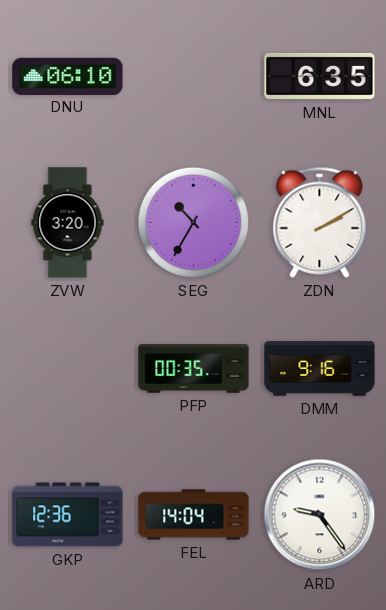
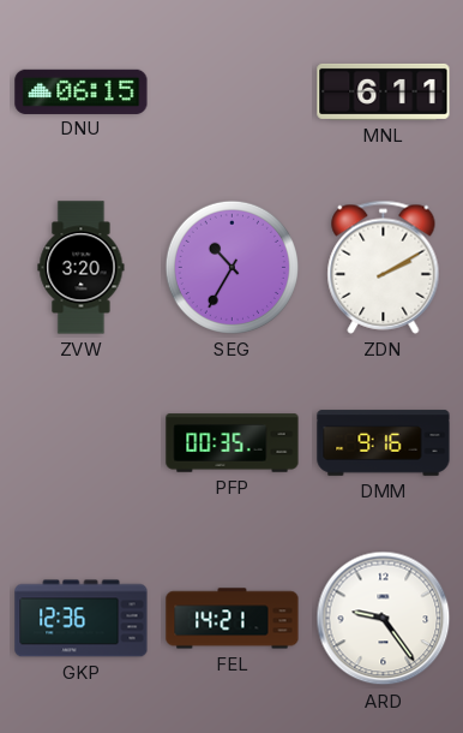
DNU: 06:10 -> 06:15 (82, 91)
MNL: 6:35 -> 6:11 (384, 91)
FEL: 14:04 -> 14:21 (233, 619)
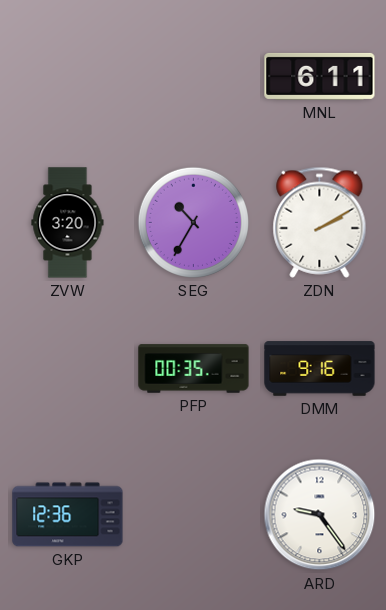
DNU: 06:15 -> none (82, 91)
FEL: 14:21 -> none (233, 619)
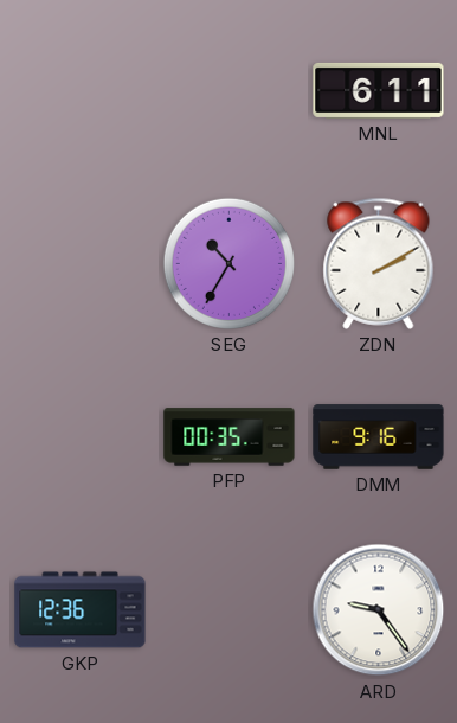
ZVW: 3:20 -> none (68, 223)
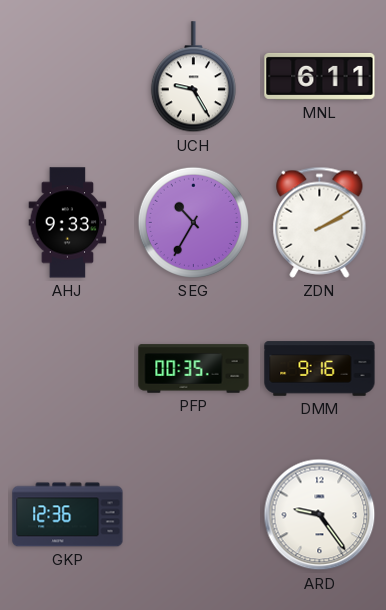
UCH: none -> 9:25 (193, 77)
AHJ: none -> 9:33 (68, 223)
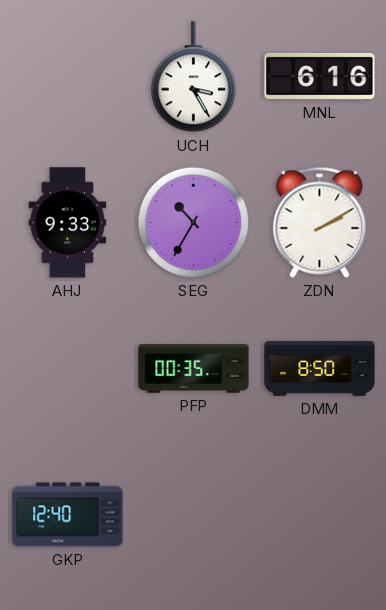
UCH: 9:25 -> 3:25 (193, 77)
MNL: 6:11 -> 6:16 (320, 76)
DMM: 9:16 -> 8:50 (320, 369)
GKP: 12:36 -> 12:40 (68, 515)
ARD: 9:24 -> none (320, 515)
